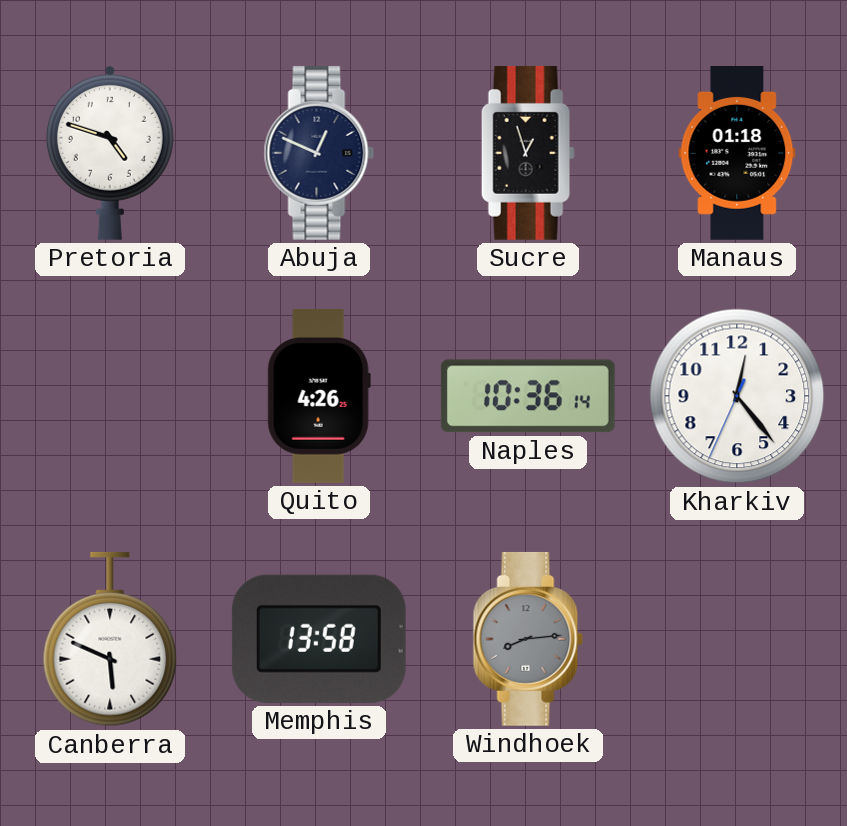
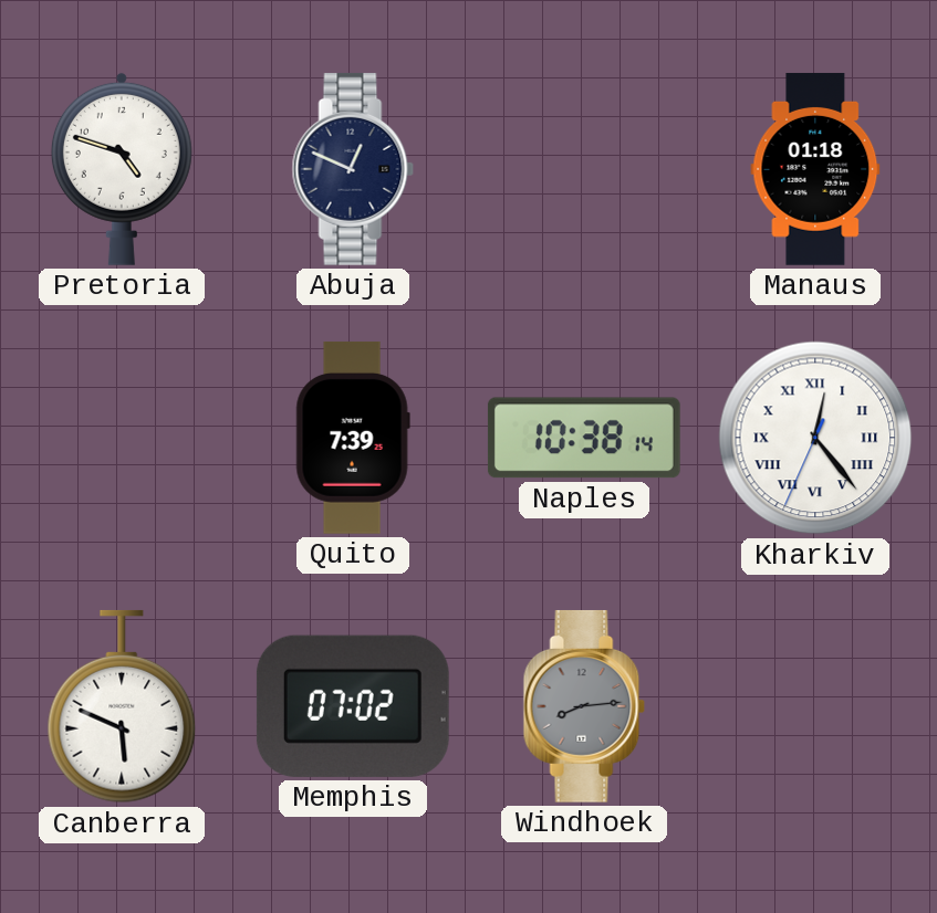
Sucre: 12:57 -> none (528, 153)
Quito: 4:26 -> 7:39 (353, 438)
Naples: 10:36 -> 10:38 (584, 438)
Kharkiv numerals: Arabic -> Roman (815, 438)
Memphis: 13:58 -> 07:02 (353, 706)
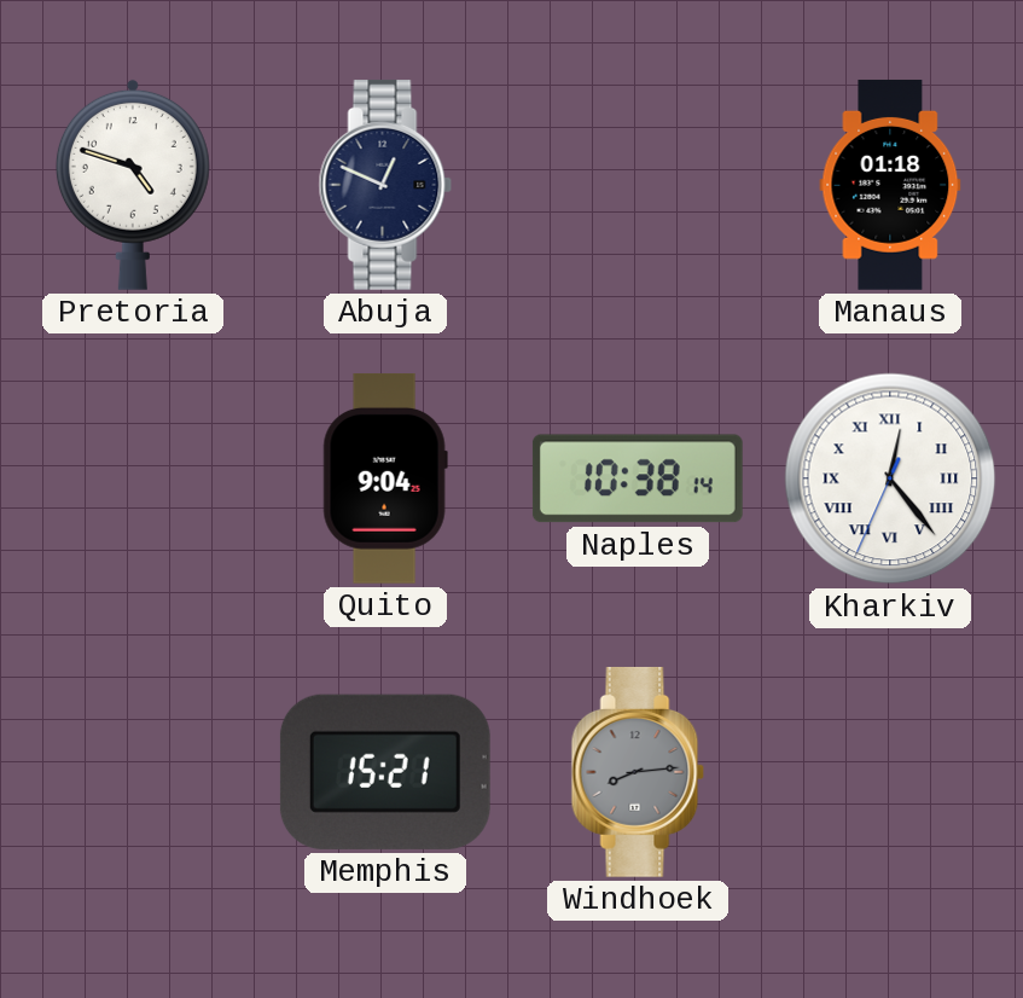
Quito: 7:39 -> 9:04 (385, 478)
Canberra: 5:49 -> none (122, 706)
Memphis: 07:02 -> 15:21 (385, 772)
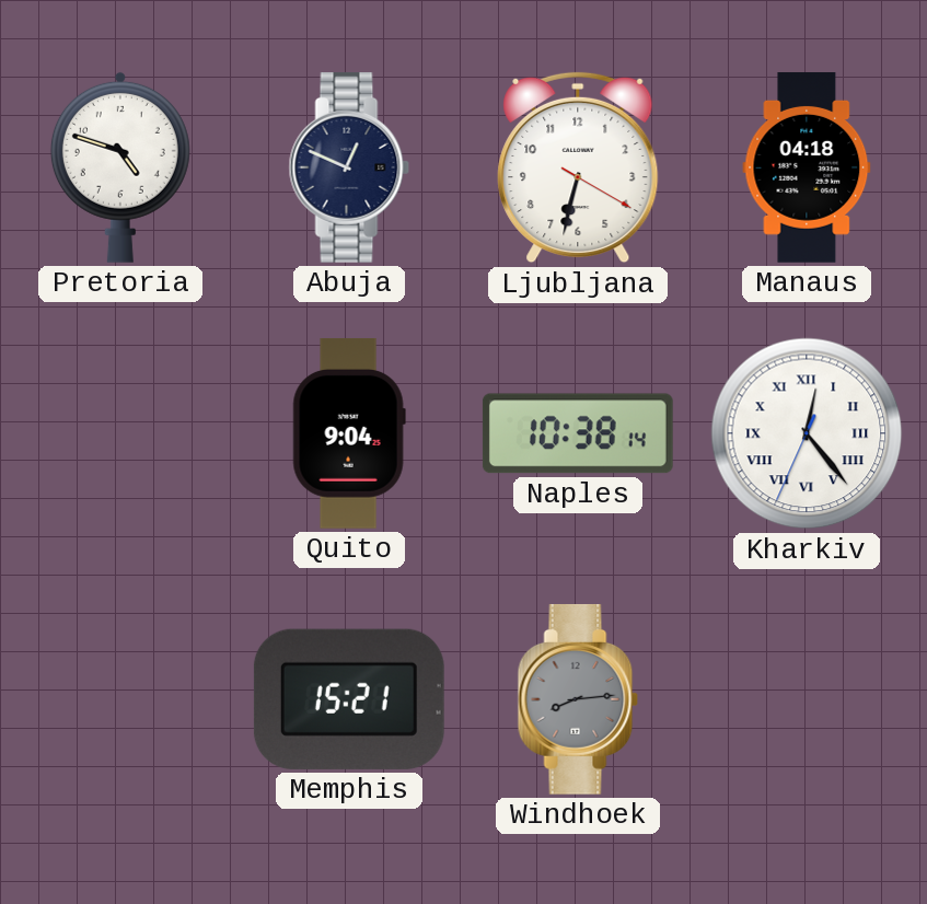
Ljubljana: none -> 6:32 (578, 167)
Manaus: 01:18 -> 04:18 (807, 167)
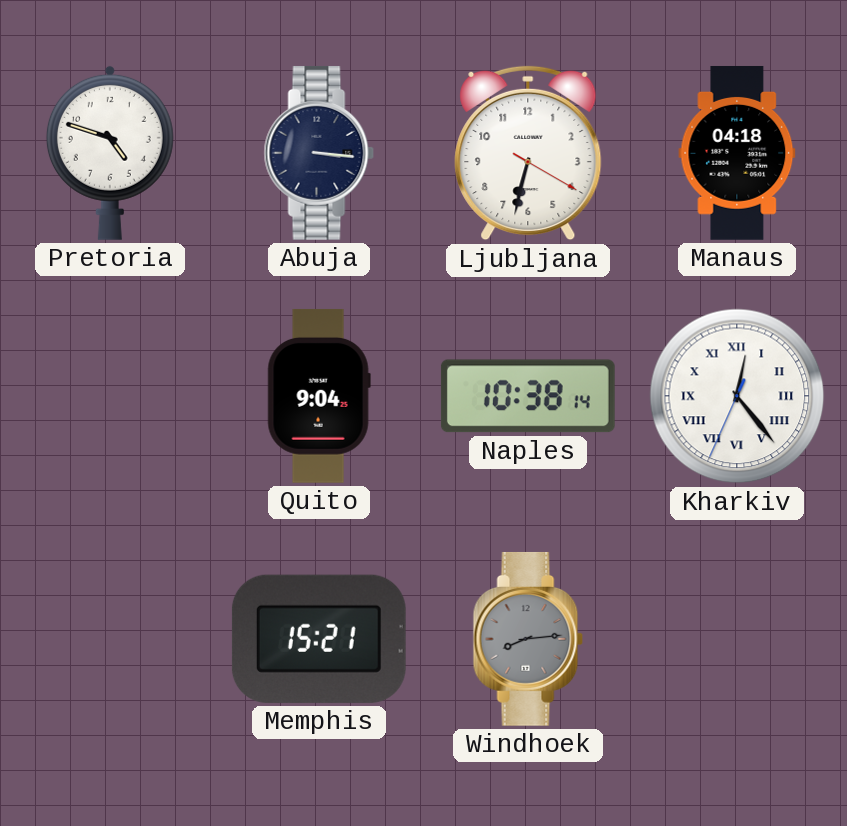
Abuja: 12:49 -> 3:16 (319, 153)
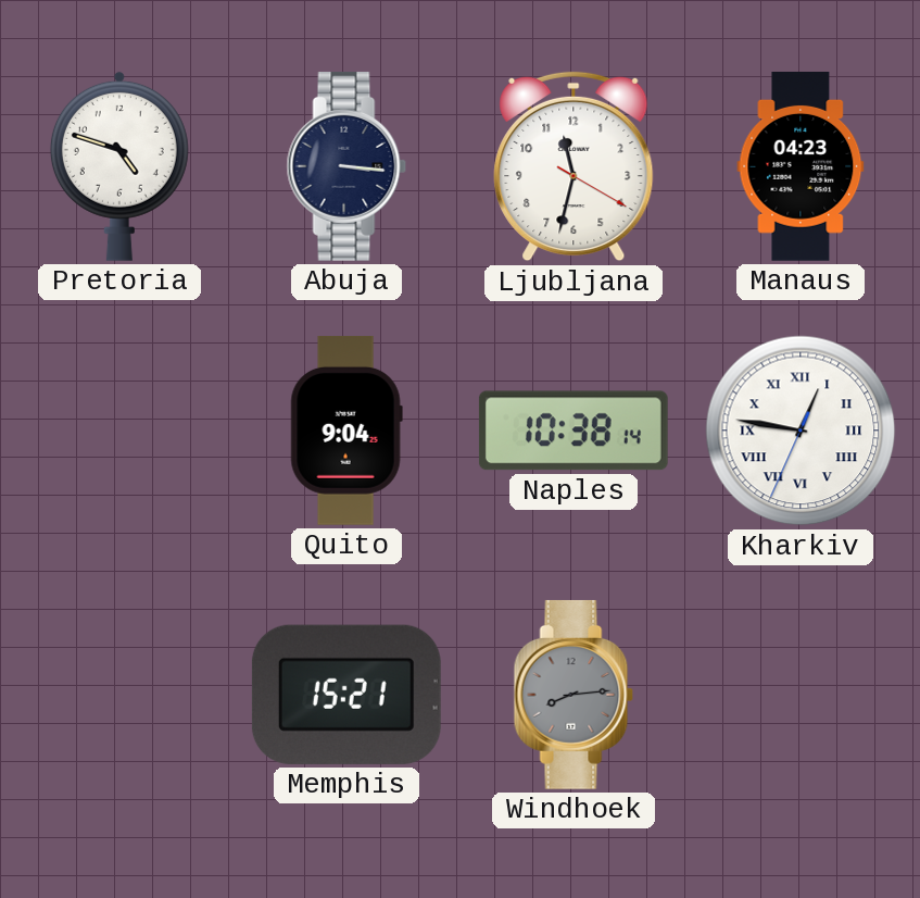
Ljubljana: 6:32 -> 11:32 (574, 166)
Manaus: 04:18 -> 04:23 (801, 166)
Kharkiv: 12:23 -> 12:46 (801, 431)
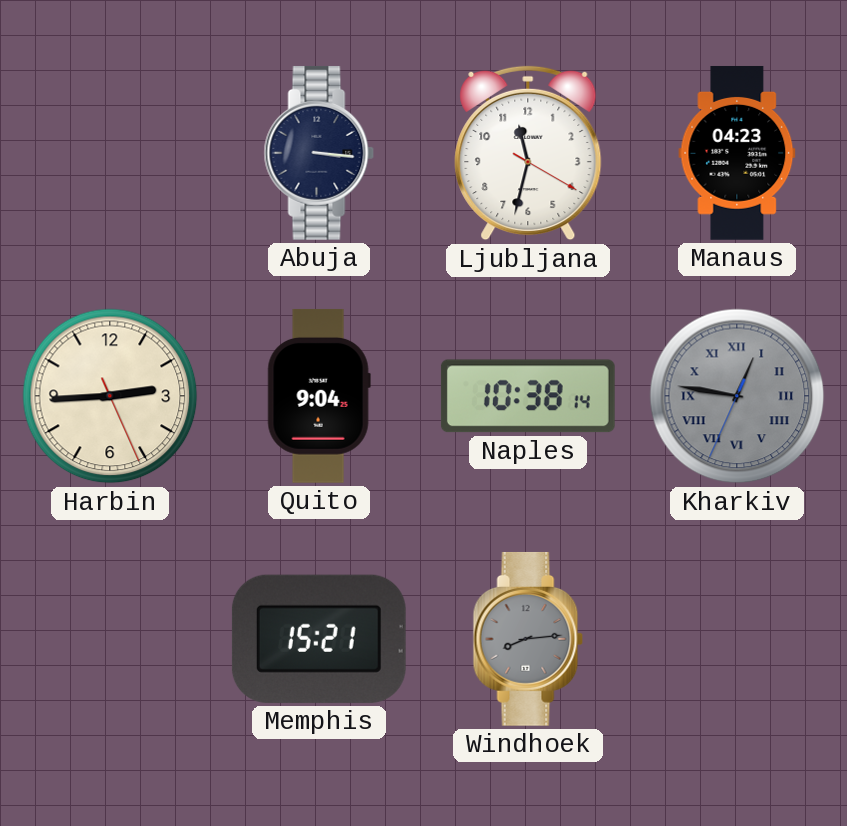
Pretoria: 4:48 -> none (119, 166)
Harbin: none -> 2:44 (110, 396)
Kharkiv dial: white -> grey (737, 396)
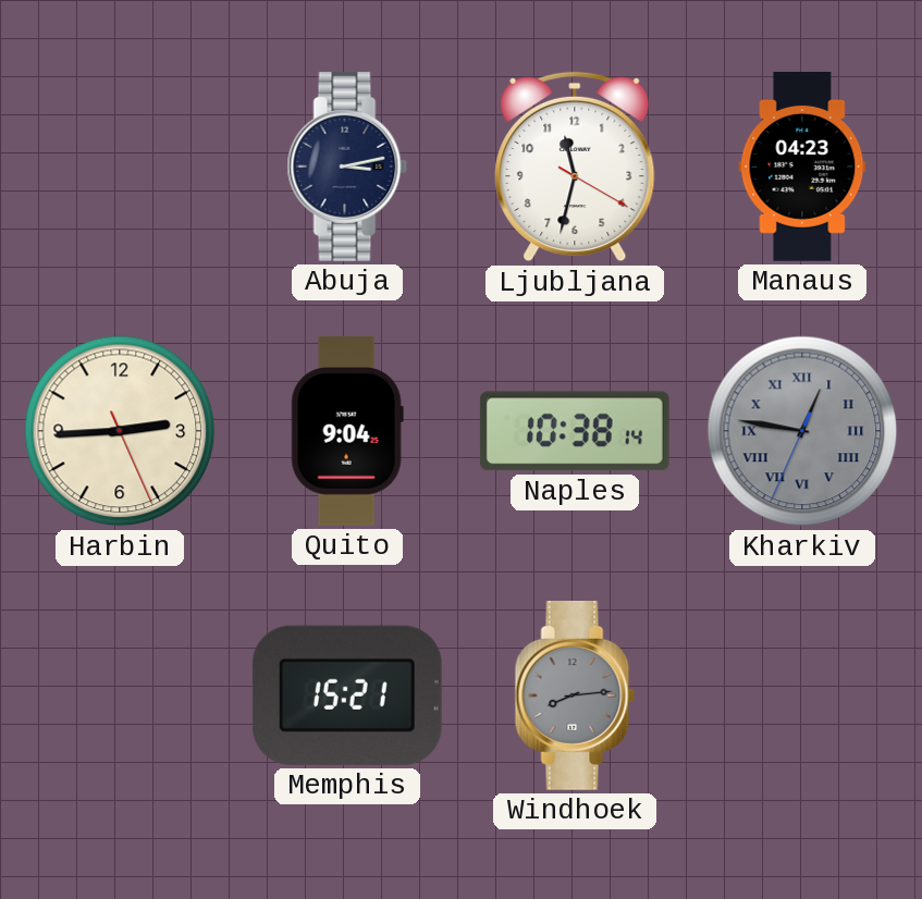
Abuja: 3:16 -> 3:13 (347, 167)
